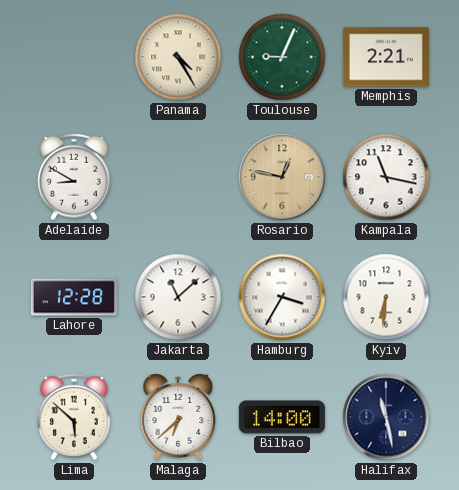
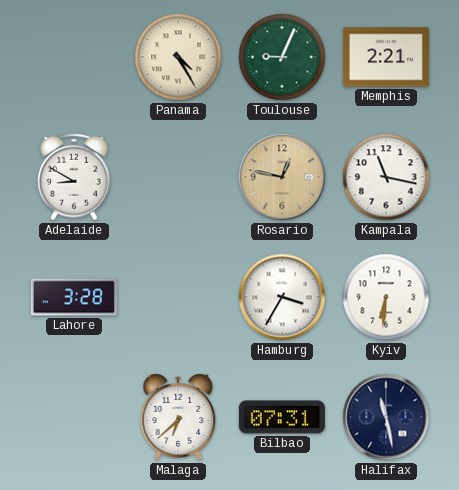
Lahore: 12:28 -> 3:28 (74, 297)
Jakarta: 11:08 -> none (178, 297)
Lima: 5:52 -> none (74, 417)
Bilbao: 14:00 -> 07:31 (282, 417)
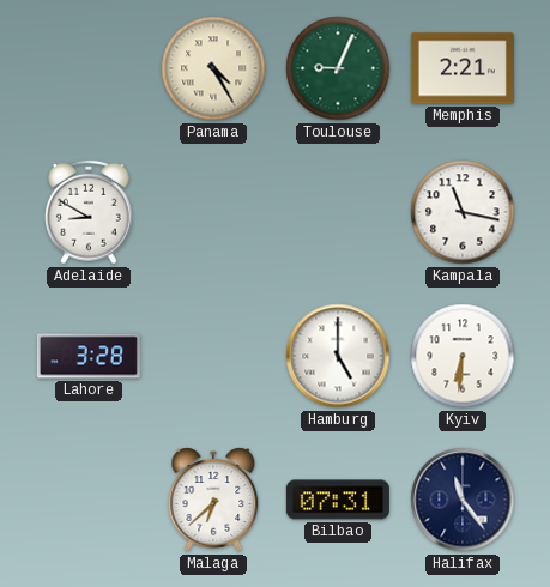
Rosario: 12:47 -> none (282, 177)
Hamburg: 3:35 -> 5:00 (338, 356)
Halifax: 11:28 -> 11:24 (463, 500)
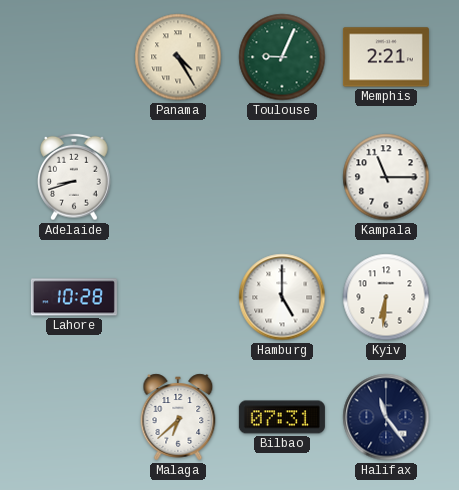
Adelaide: 8:50 -> 8:42 (74, 177)
Kampala: 11:17 -> 11:15 (386, 177)
Lahore: 3:28 -> 10:28 (74, 297)
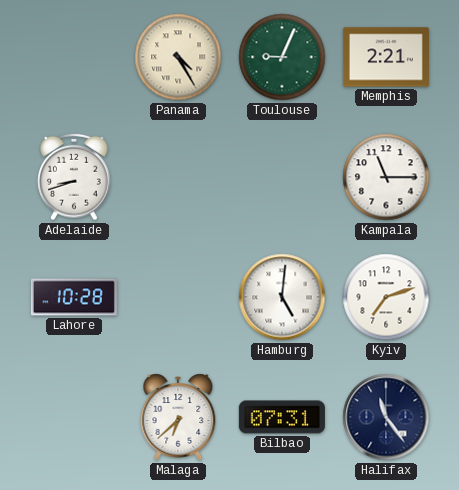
Hamburg: 5:00 -> 5:01 (282, 297)
Kyiv: 6:31 -> 7:12 (386, 297)
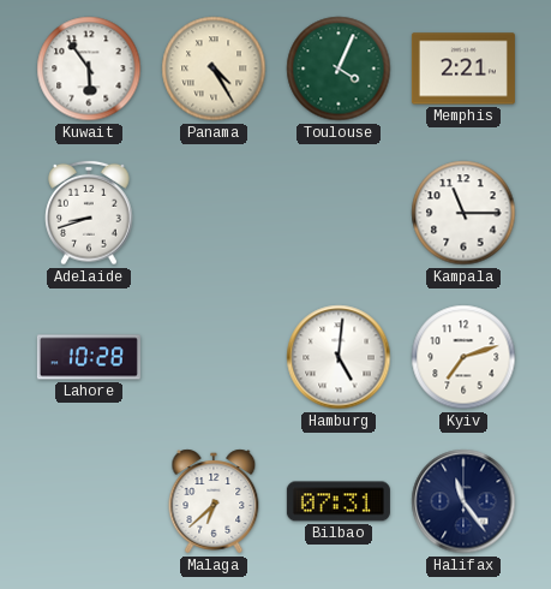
Kuwait: none -> 5:54 (89, 69)
Toulouse: 9:04 -> 4:04 (339, 69)
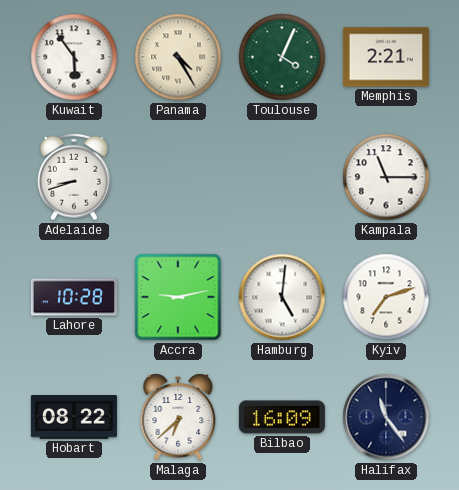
Accra: none -> 9:13 (178, 297)
Hobart: none -> 08:22 (74, 417)
Bilbao: 07:31 -> 16:09 (282, 417)
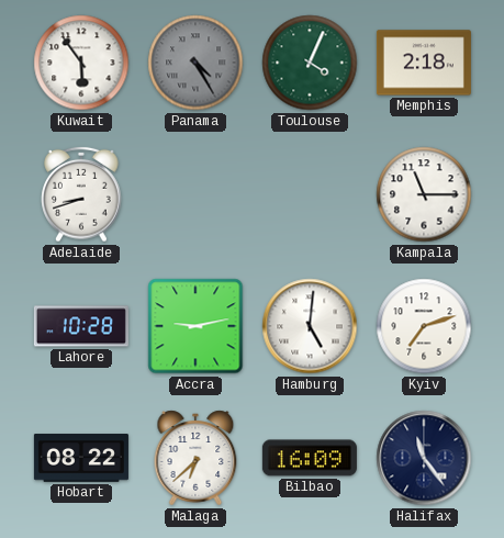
Panama dial: cream -> grey (195, 63)
Memphis: 2:21 -> 2:18 (424, 63)
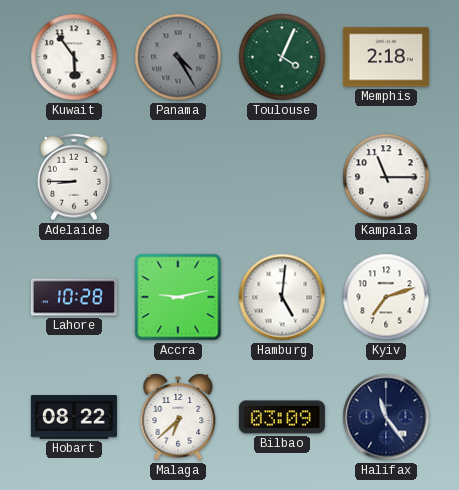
Adelaide: 8:42 -> 8:45 (74, 177)
Bilbao: 16:09 -> 03:09 (282, 417)
